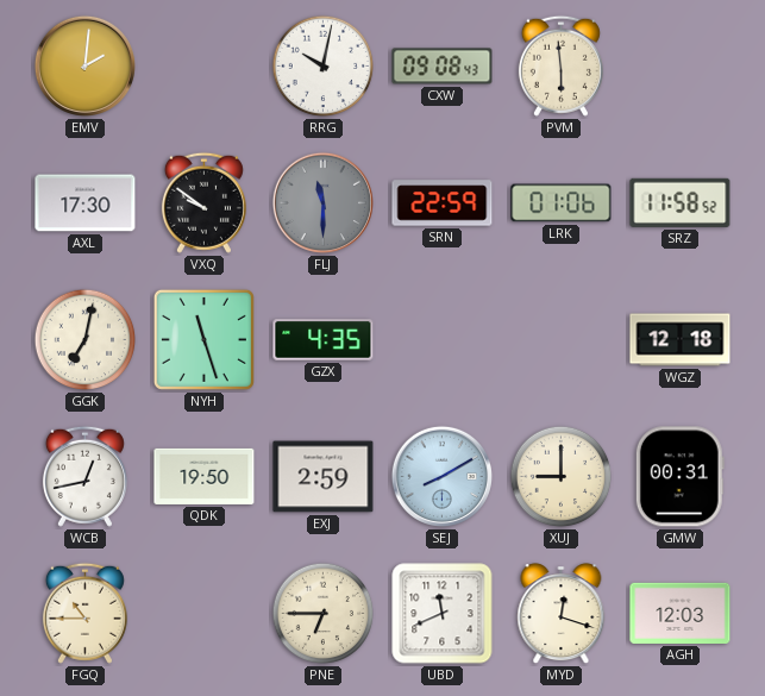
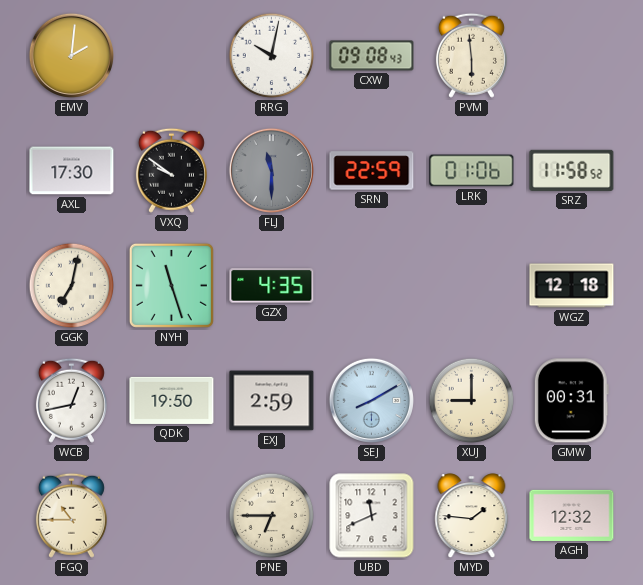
MYD: 12:18 -> 1:46 (472, 516)
AGH: 12:03 -> 12:32 (572, 515)
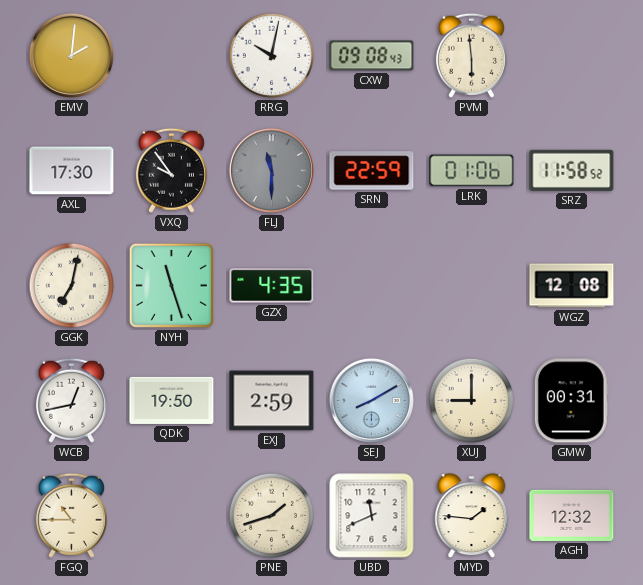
VXQ: 9:51 -> 9:54 (171, 170)
WGZ: 12:18 -> 12:08 (572, 286)
PNE: 6:45 -> 1:42 (272, 516)
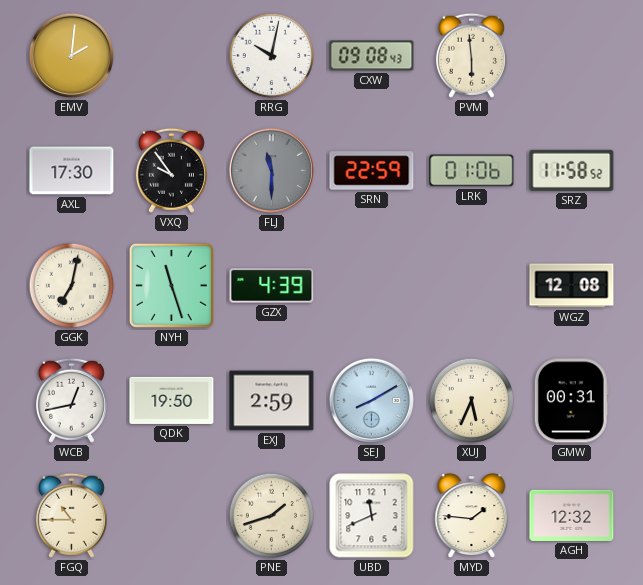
GZX: 4:35 -> 4:39 (272, 286)
XUJ: 9:00 -> 5:34 (472, 401)
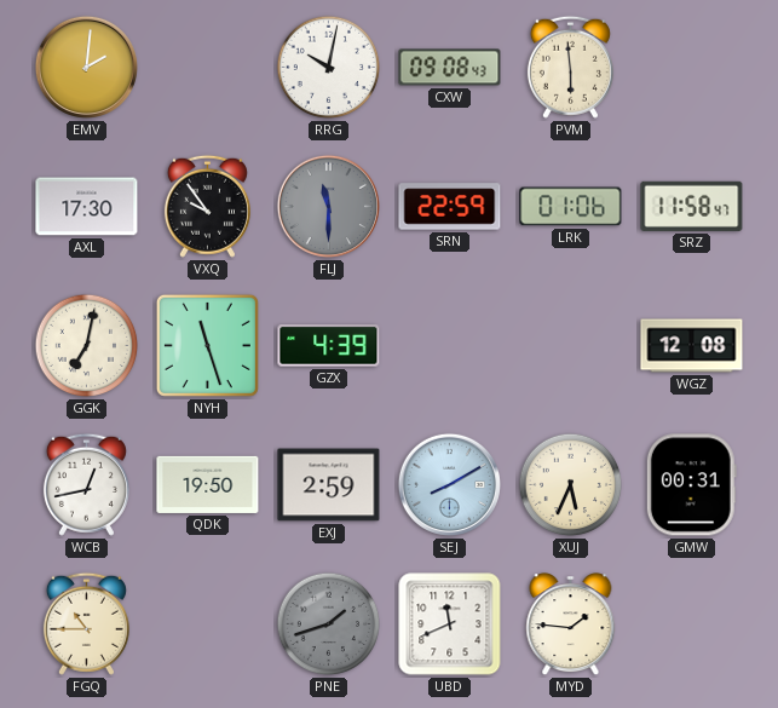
SRZ: 11:58:52 -> 11:58:47 (692, 206)
PNE dial: cream -> grey (329, 624)
AGH: 12:32 -> none (572, 515)
